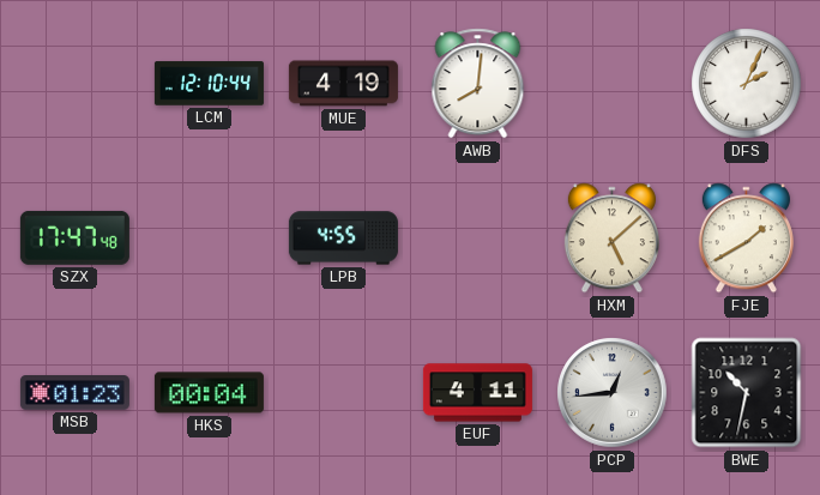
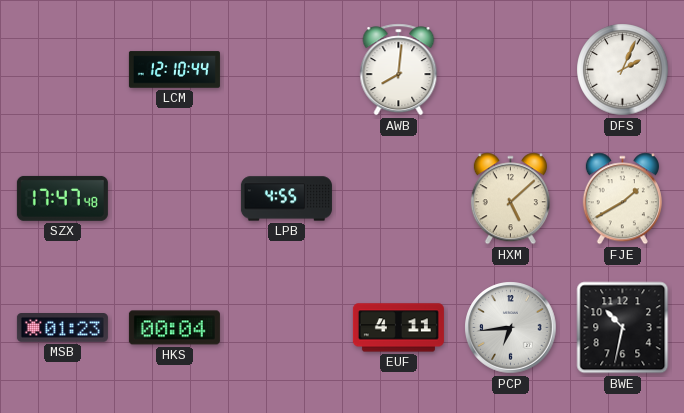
MUE: 4:19 -> none (343, 84)
PCP: 12:44 -> 6:44 (511, 328)
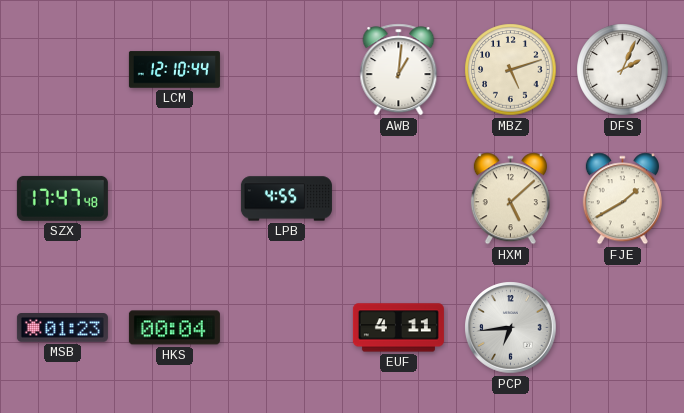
AWB: 8:01 -> 1:01 (399, 70)
MBZ: none -> 5:12 (511, 70)
BWE: 10:32 -> none (623, 328)
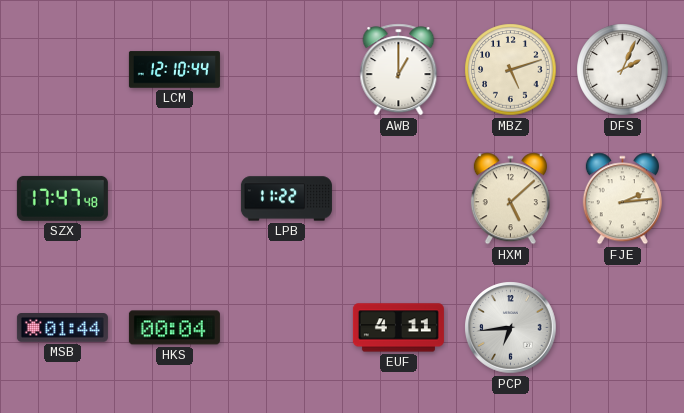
AWB: 1:01 -> 1:00 (399, 70)
LPB: 4:55 -> 11:22 (286, 199)
FJE: 1:40 -> 2:14 (622, 199)
MSB: 01:23 -> 01:44 (62, 328)
